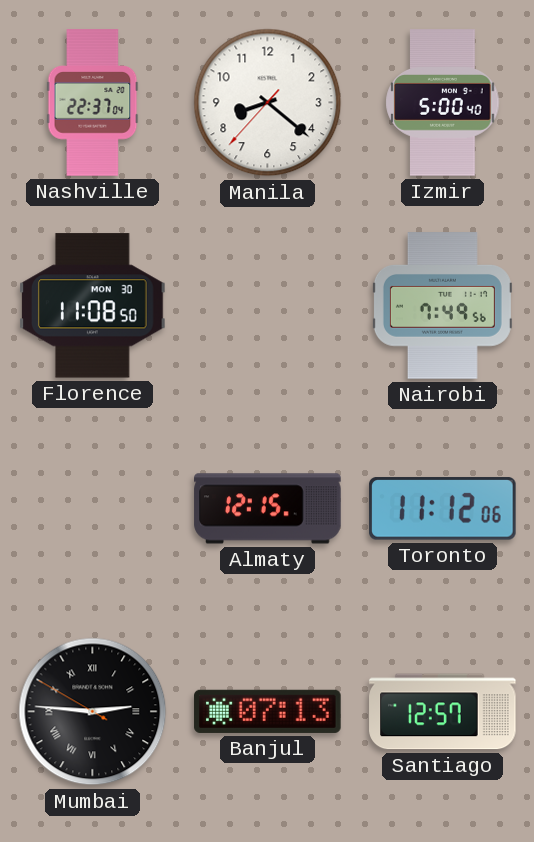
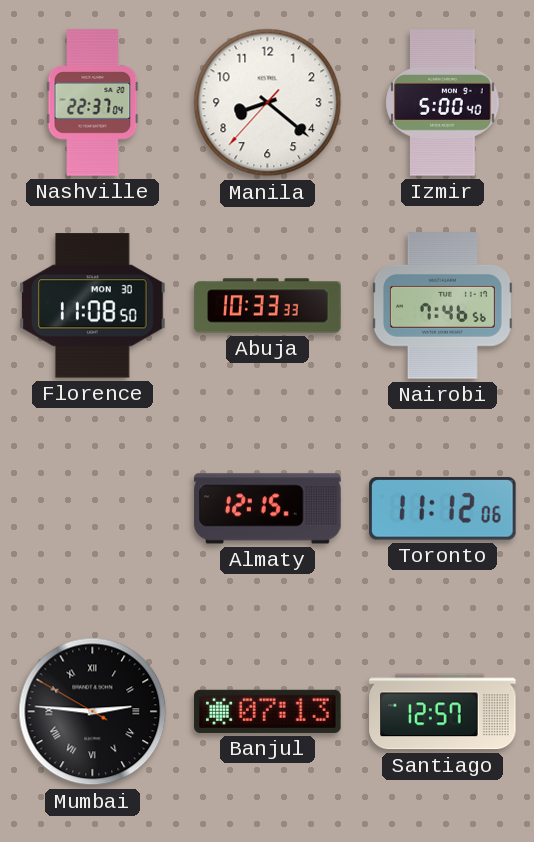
Abuja: none -> 10:33 (268, 306)
Nairobi: 7:49 -> 7:46 (442, 306)
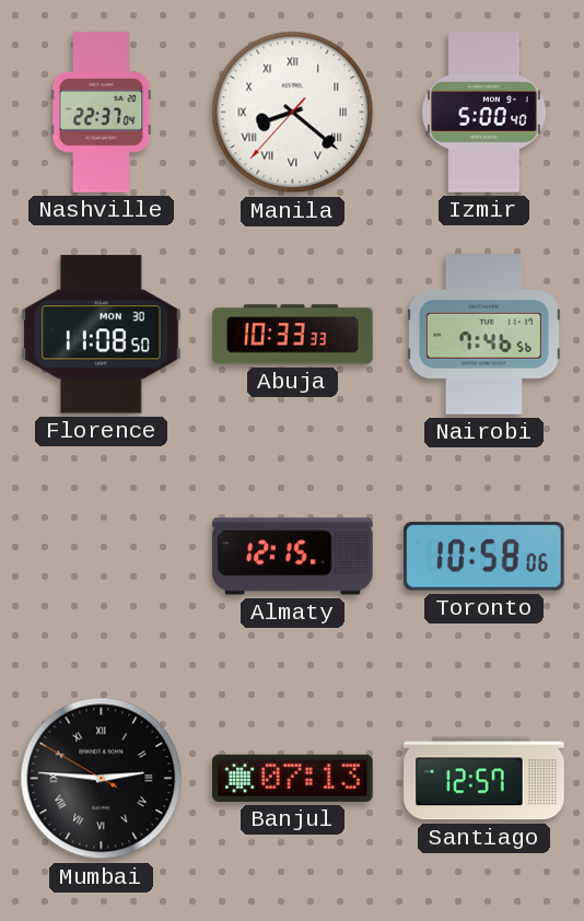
Manila numerals: Arabic -> Roman (293, 113)
Toronto: 11:12 -> 10:58 (484, 557)
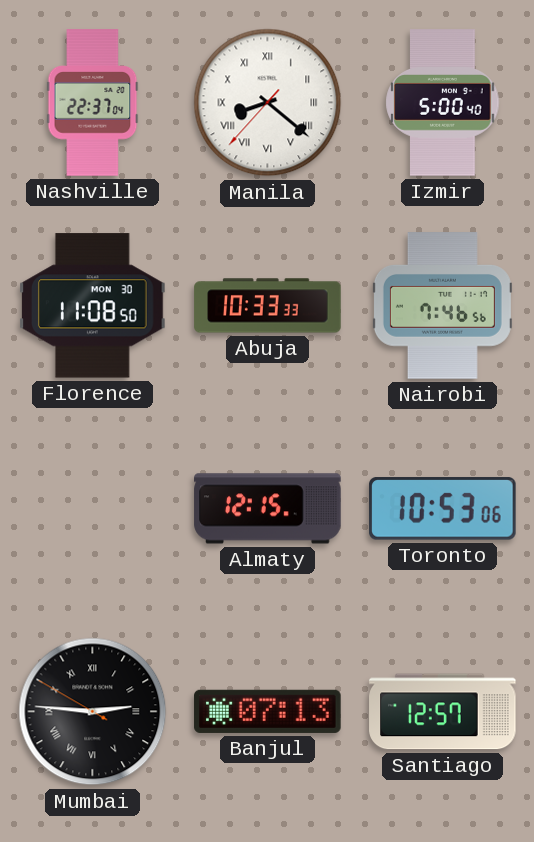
Toronto: 10:58 -> 10:53 (443, 509)
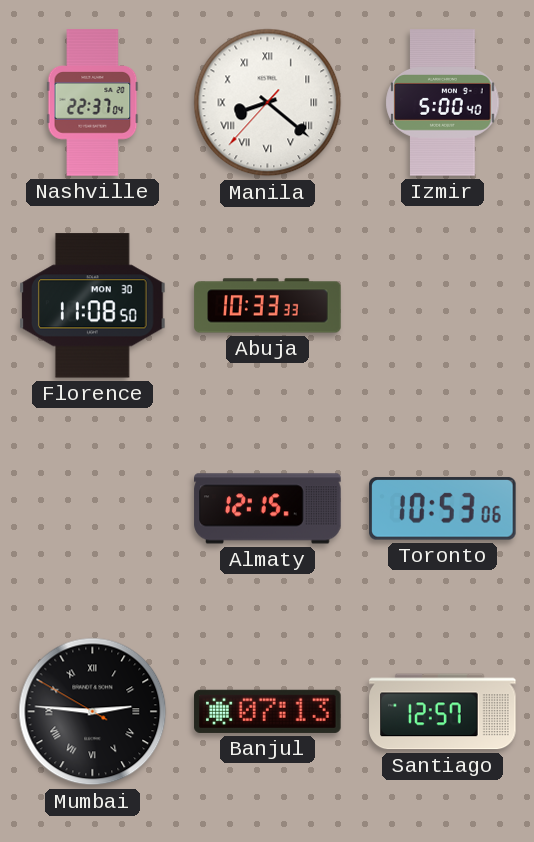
Nairobi: 7:46 -> none (442, 306)
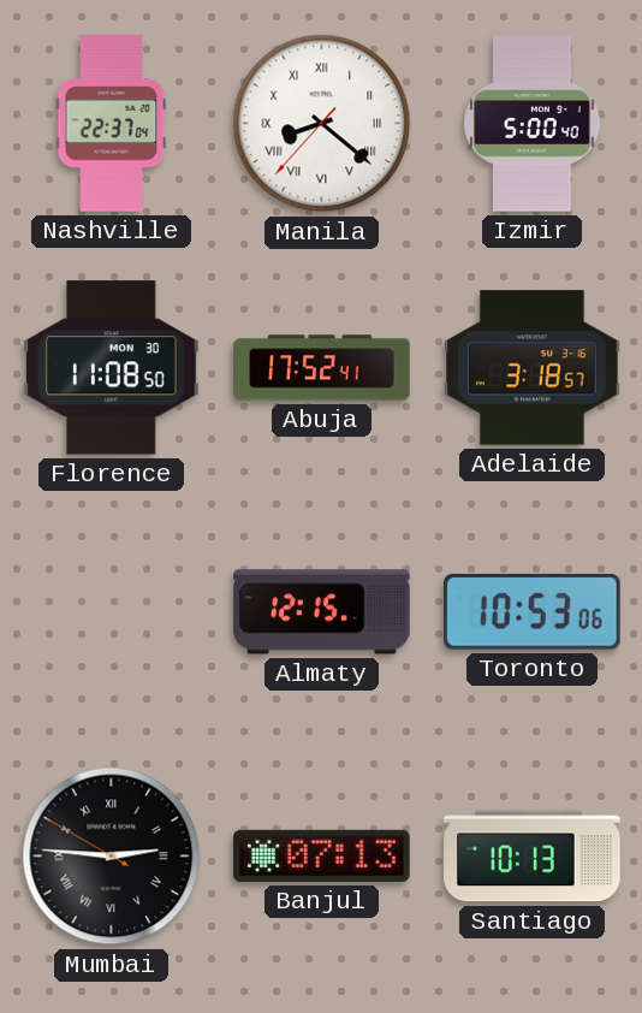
Abuja: 10:33 -> 17:52 (322, 368)
Adelaide: none -> 3:18 (533, 368)
Santiago: 12:57 -> 10:13 (533, 857)
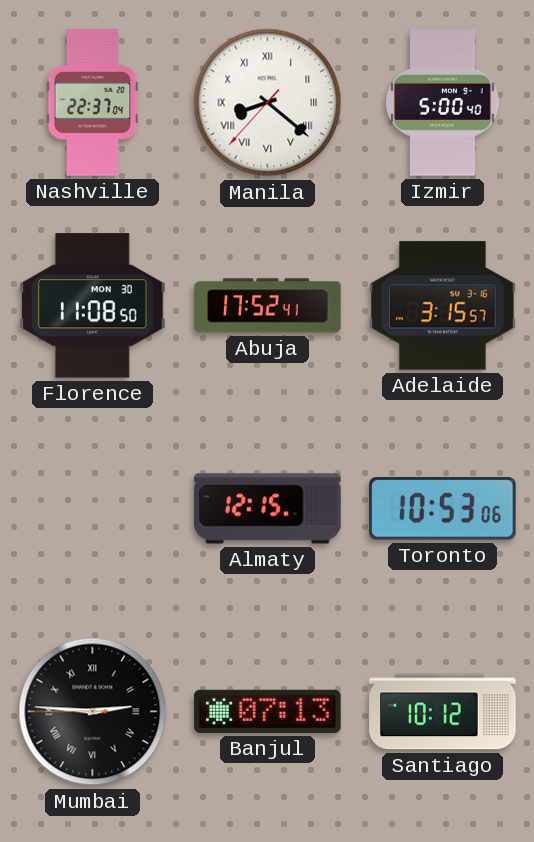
Adelaide: 3:18 -> 3:15 (443, 306)
Mumbai: 2:45:50 -> 2:45:45 (93, 712)
Santiago: 10:13 -> 10:12 (443, 712)
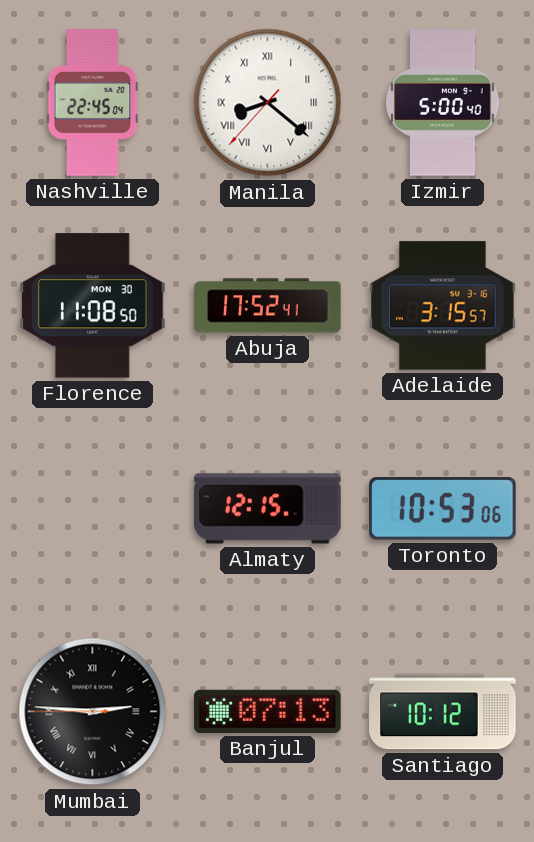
Nashville: 22:37 -> 22:45 (93, 103)
